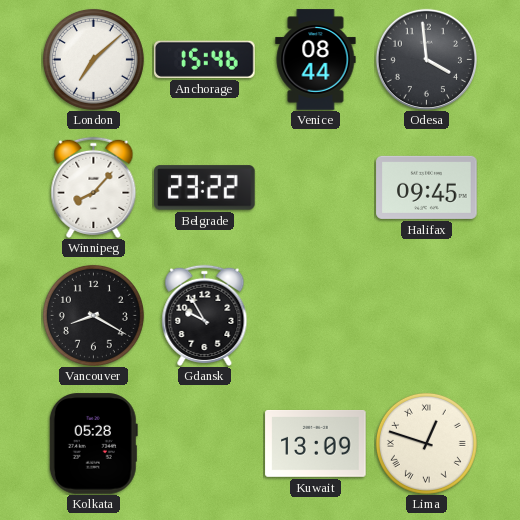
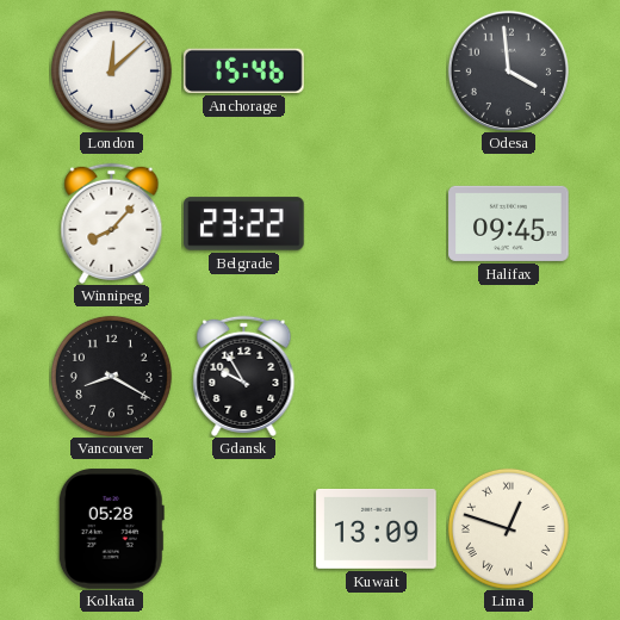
London: 7:08 -> 12:08 (111, 70)
Venice: 08:44 -> none (316, 60)
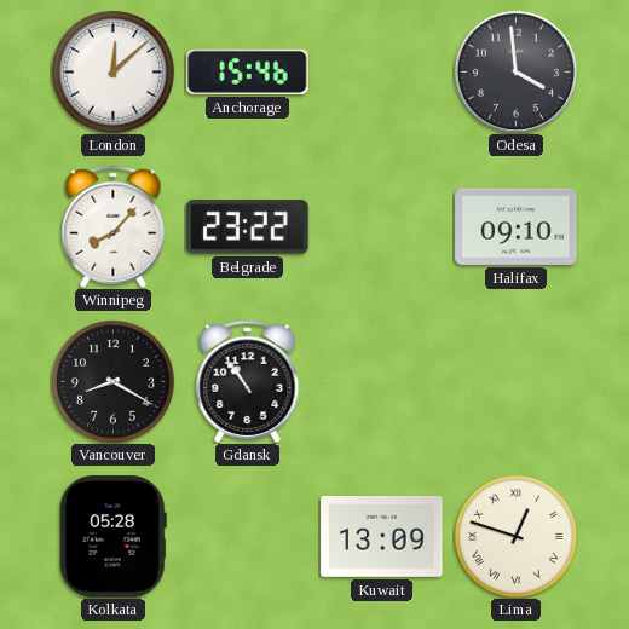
Halifax: 09:45 -> 09:10 (517, 226)
Gdansk: 9:55 -> 10:54 (248, 381)
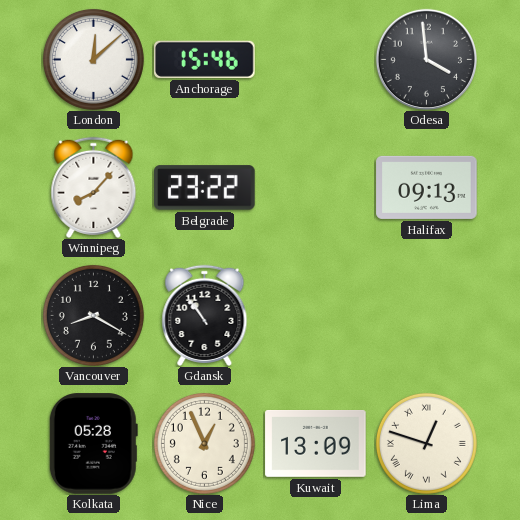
Halifax: 09:10 -> 09:13 (427, 187)
Nice: none -> 12:56 (204, 443)
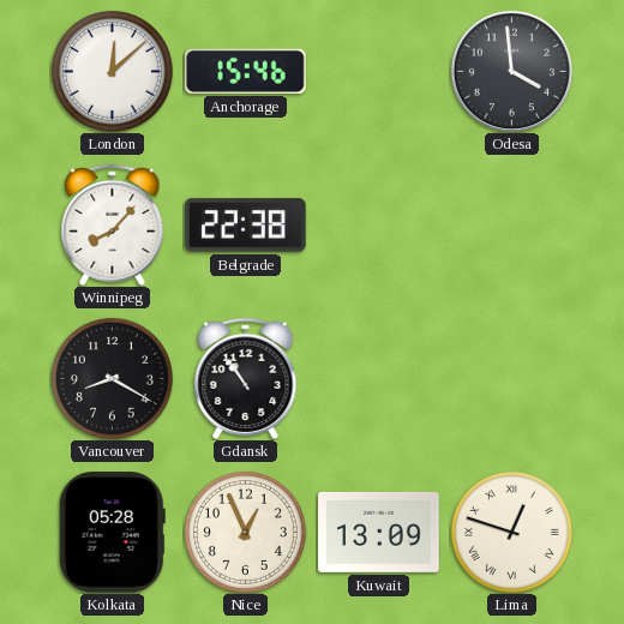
Belgrade: 23:22 -> 22:38 (246, 226)
Halifax: 09:13 -> none (427, 187)
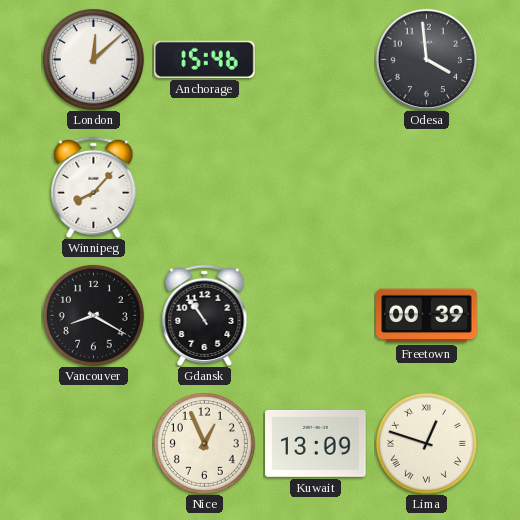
Belgrade: 22:38 -> none (246, 226)
Freetown: none -> 00:39 (427, 316)
Kolkata: 05:28 -> none (112, 533)
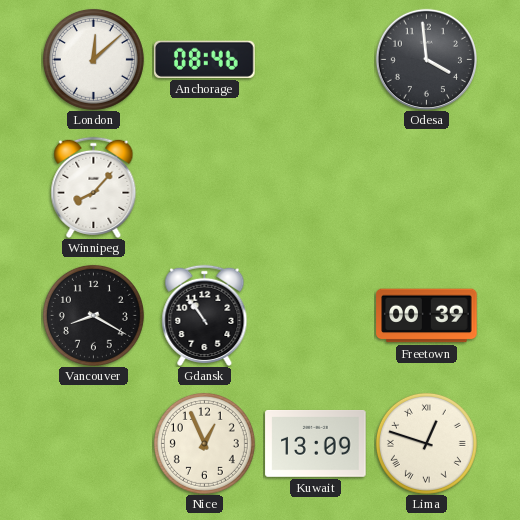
Anchorage: 15:46 -> 08:46 (205, 59)
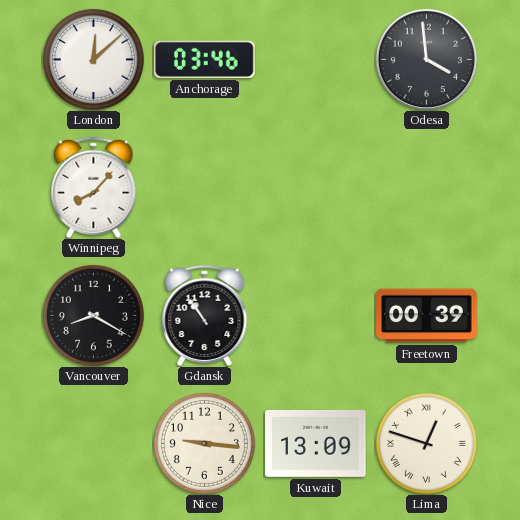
Anchorage: 08:46 -> 03:46 (205, 59)
Nice: 12:56 -> 9:16 (204, 443)
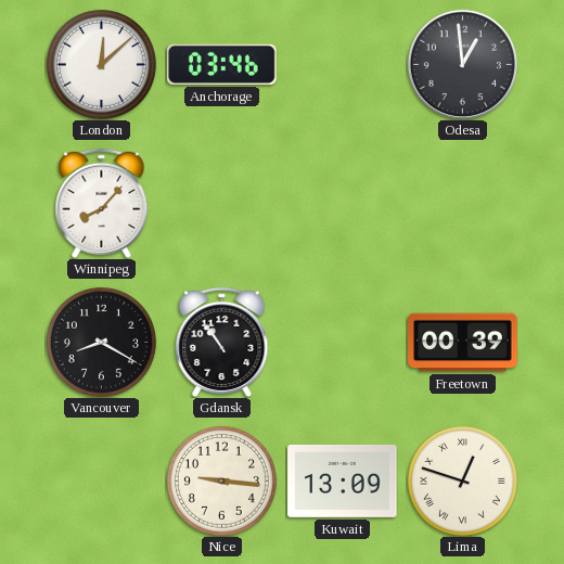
Odesa: 3:59 -> 12:59 (462, 64)
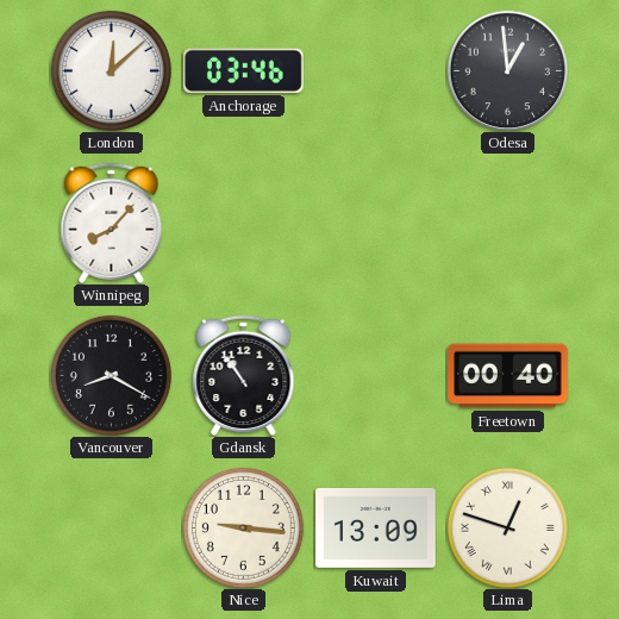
Freetown: 00:39 -> 00:40 (508, 376)
